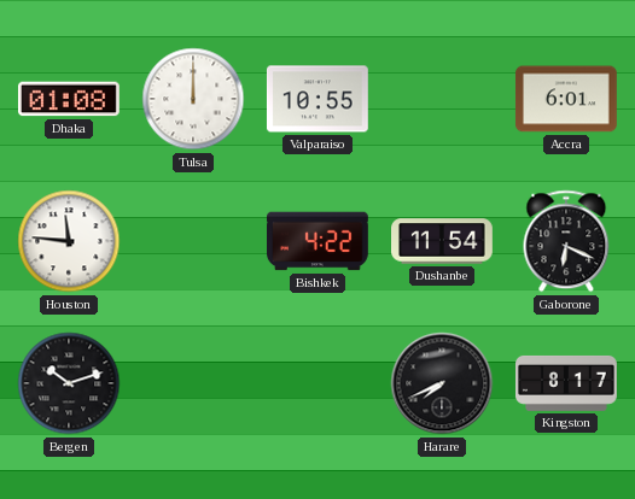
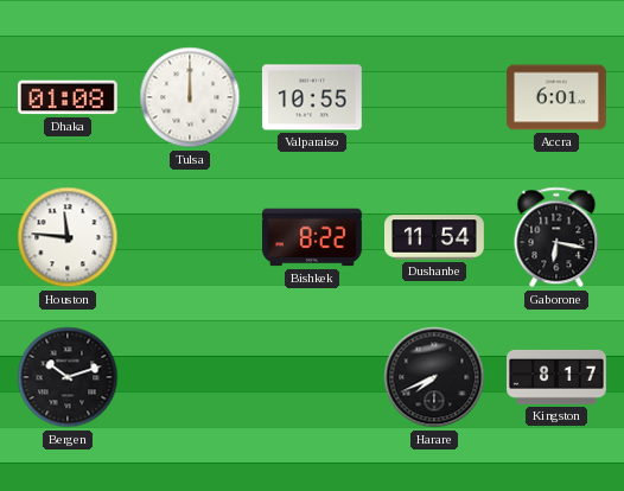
Bishkek: 4:22 -> 8:22 (313, 237)
Gaborone: 6:19 -> 6:17 (556, 237)
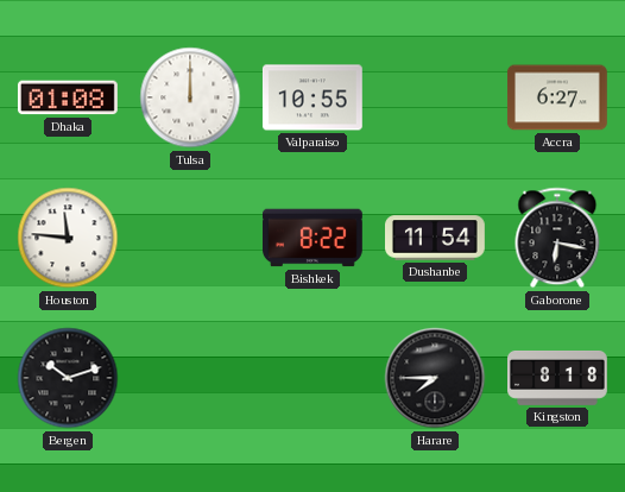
Accra: 6:01 -> 6:27 (557, 97)
Harare: 7:41 -> 7:45 (435, 378)
Kingston: 8:17 -> 8:18 (558, 378)
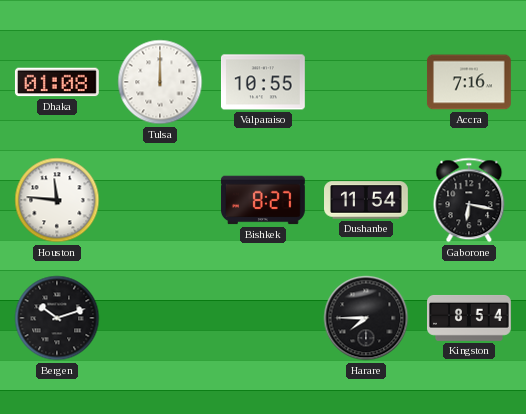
Accra: 6:27 -> 7:16 (469, 82)
Bishkek: 8:22 -> 8:27 (264, 200)
Kingston: 8:18 -> 8:54 (470, 318)
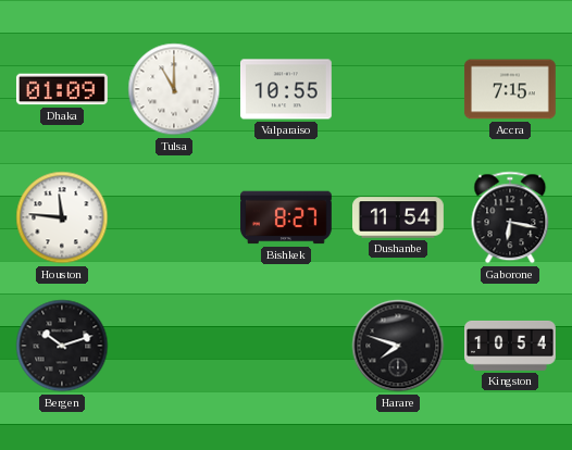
Dhaka: 01:08 -> 01:09 (62, 89)
Tulsa: 12:00 -> 11:00 (174, 89)
Accra: 7:16 -> 7:15 (510, 89)
Harare: 7:45 -> 7:48 (398, 346)
Kingston: 8:54 -> 10:54 (511, 346)
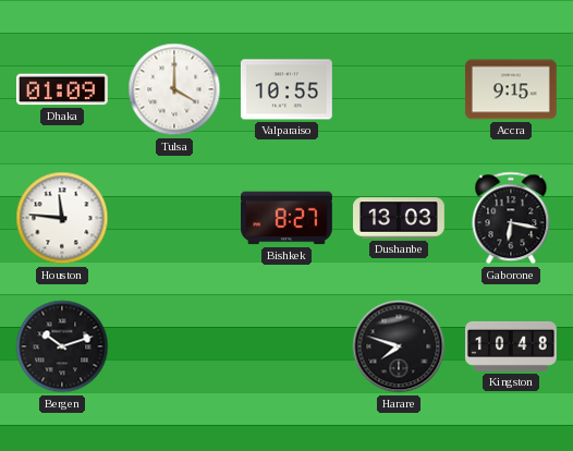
Tulsa: 11:00 -> 4:00 (174, 89)
Accra: 7:15 -> 9:15 (511, 89)
Dushanbe: 11:54 -> 13:03 (400, 218)
Kingston: 10:54 -> 10:48 (512, 346)
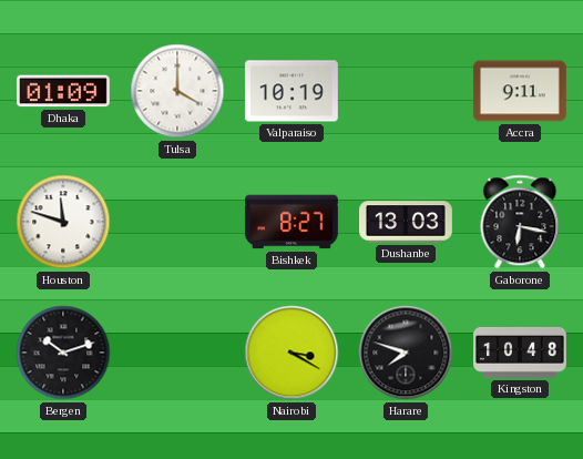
Valparaiso: 10:55 -> 10:19 (291, 91)
Accra: 9:15 -> 9:11 (520, 91)
Houston: 11:46 -> 11:48 (63, 222)
Nairobi: none -> 3:20 (291, 353)
